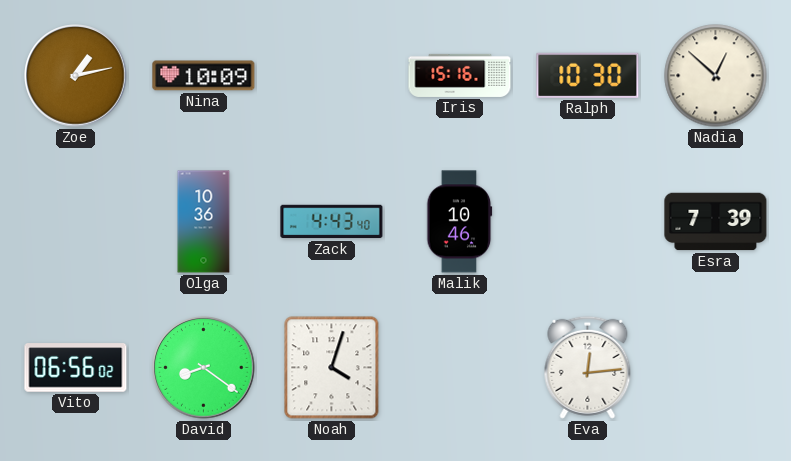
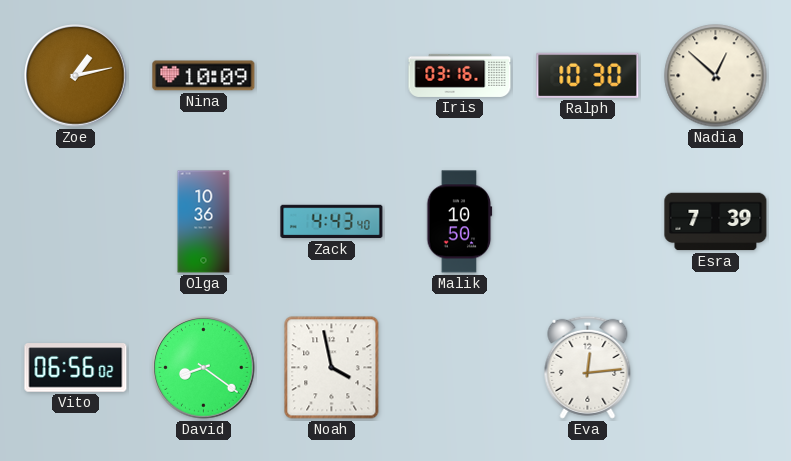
Iris: 15:16 -> 03:16 (460, 75)
Malik: 10:46 -> 10:50 (460, 222)
Noah: 4:03 -> 3:58 (332, 368)
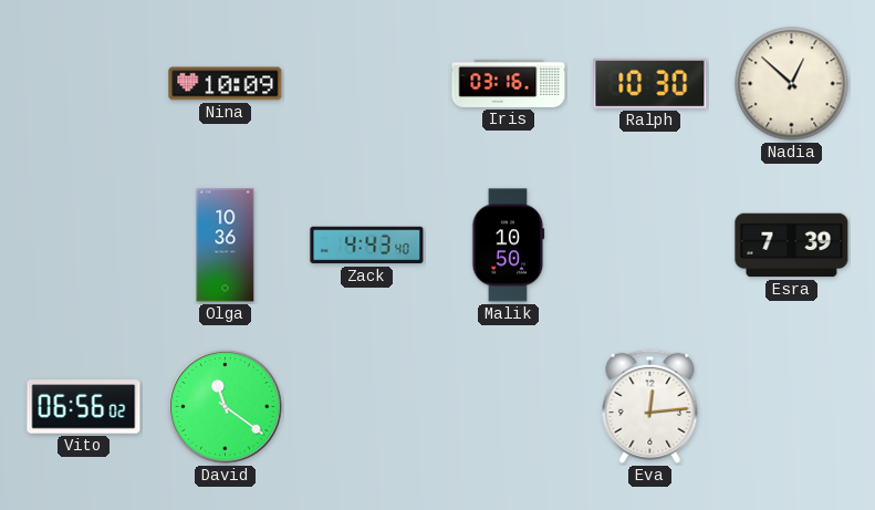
Zoe: 1:13 -> none (76, 76)
David: 8:21 -> 11:21 (226, 407)
Noah: 3:58 -> none (332, 368)
